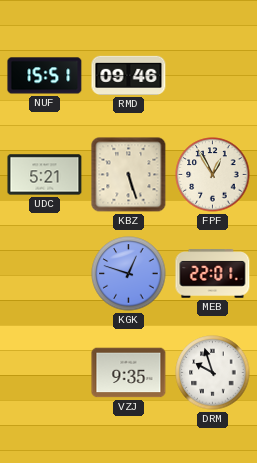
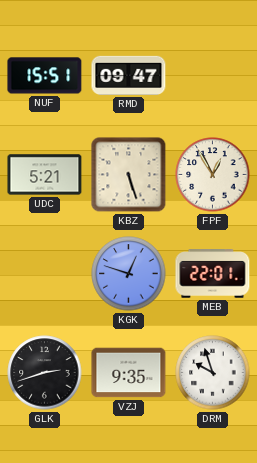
RMD: 09:46 -> 09:47 (129, 75)
GLK: none -> 2:42 (45, 373)
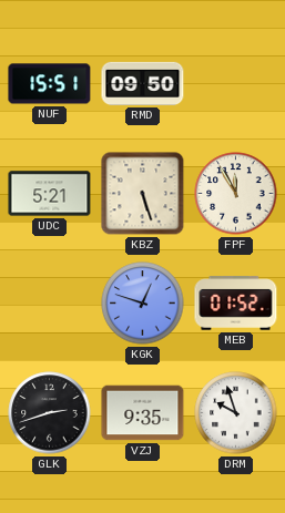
RMD: 09:47 -> 09:50 (143, 83)
FPF: 12:55 -> 11:55 (236, 194)
MEB: 22:01 -> 01:52 (236, 304)
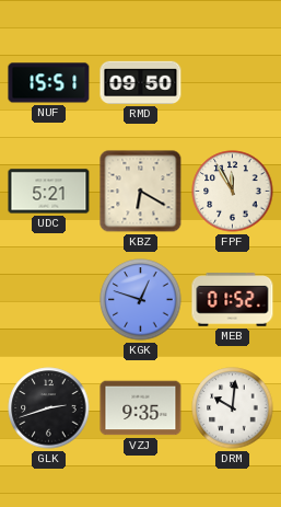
KBZ: 5:27 -> 6:20 (141, 192)
DRM: 9:57 -> 10:01 (233, 408)
